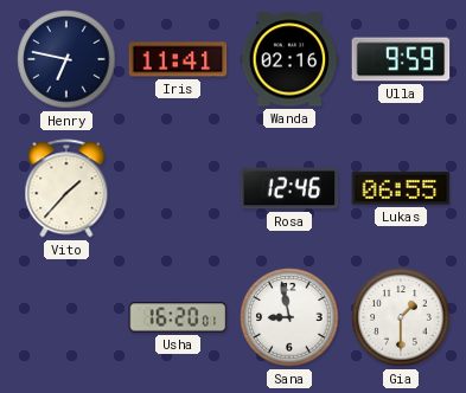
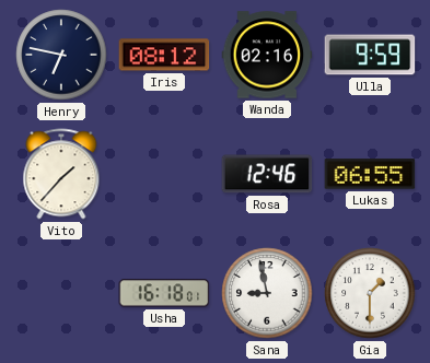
Iris: 11:41 -> 08:12 (164, 55)
Usha: 16:20 -> 16:18 (164, 293)
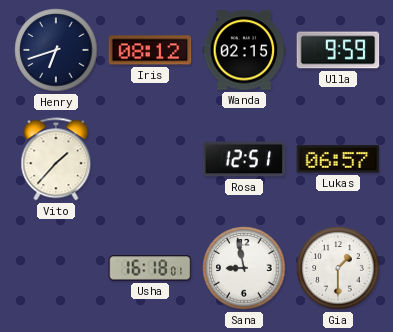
Henry: 6:47 -> 6:42 (56, 50)
Wanda: 02:16 -> 02:15 (244, 50)
Rosa: 12:46 -> 12:51 (244, 159)
Lukas: 06:55 -> 06:57 (338, 159)
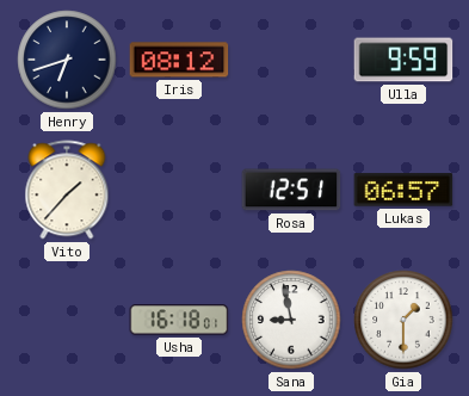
Wanda: 02:15 -> none (244, 50)
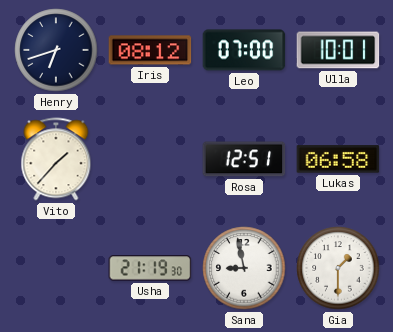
Leo: none -> 07:00 (244, 50)
Ulla: 9:59 -> 10:01 (338, 50)
Lukas: 06:57 -> 06:58 (338, 159)
Usha: 16:18 -> 21:19 (150, 268)
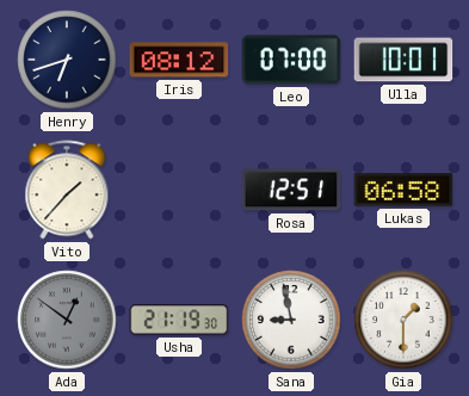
Ada: none -> 12:51 (67, 320)
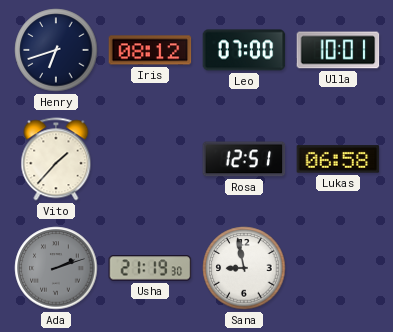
Ada: 12:51 -> 2:12 (56, 268)
Gia: 1:30 -> none (403, 320)
